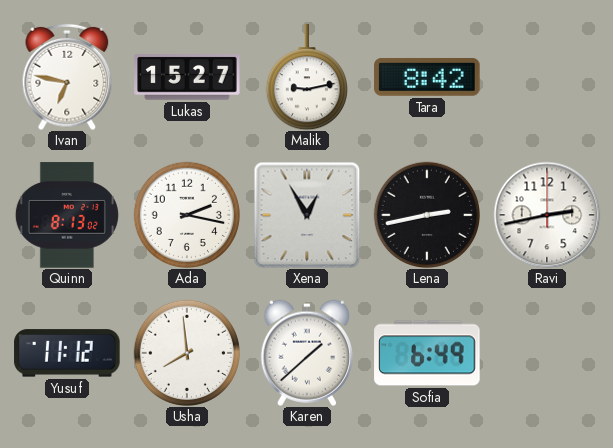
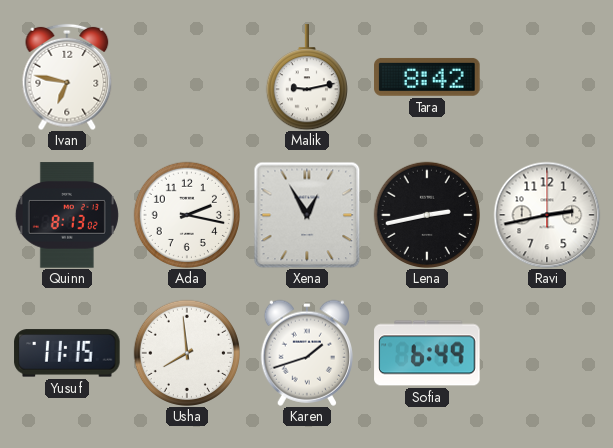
Lukas: 15:27 -> none (187, 77)
Yusuf: 11:12 -> 11:15 (67, 353)
Karen: 1:38 -> 1:42 (307, 353)
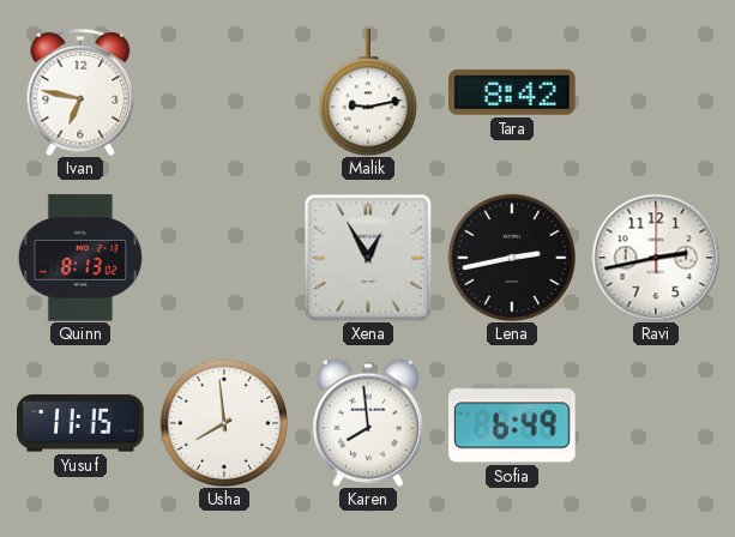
Ada: 2:17 -> none (186, 214)
Karen: 1:42 -> 7:59 (368, 423)
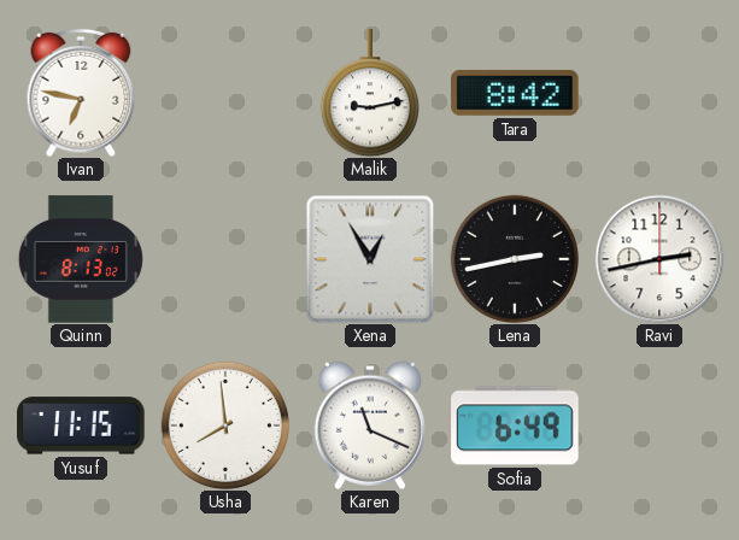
Karen: 7:59 -> 11:19 (370, 425)
